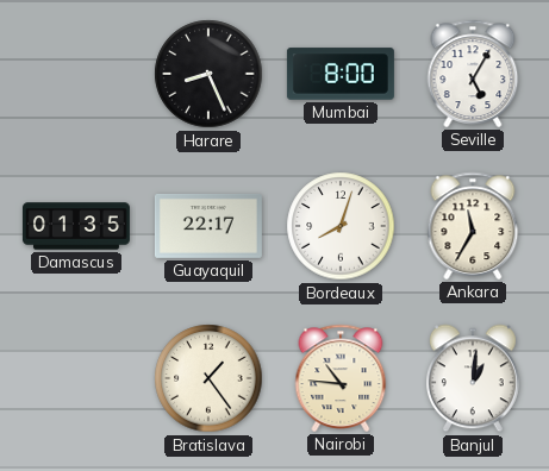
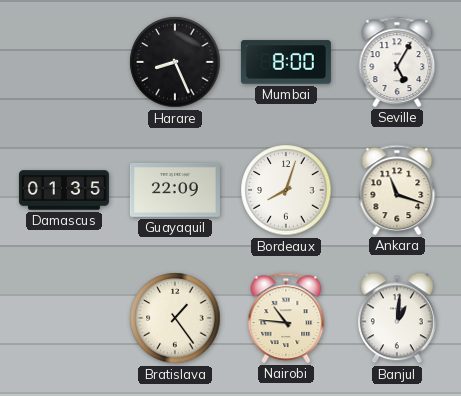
Guayaquil: 22:17 -> 22:09 (175, 190)
Ankara: 11:35 -> 11:18 (397, 190)
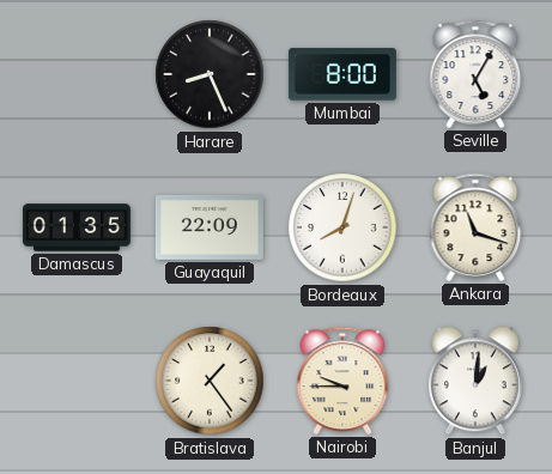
Nairobi: 10:46 -> 9:45 (342, 381)
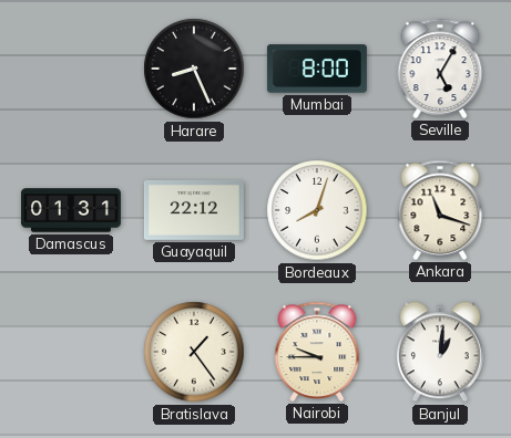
Damascus: 01:35 -> 01:31 (71, 210)
Guayaquil: 22:09 -> 22:12 (194, 210)
